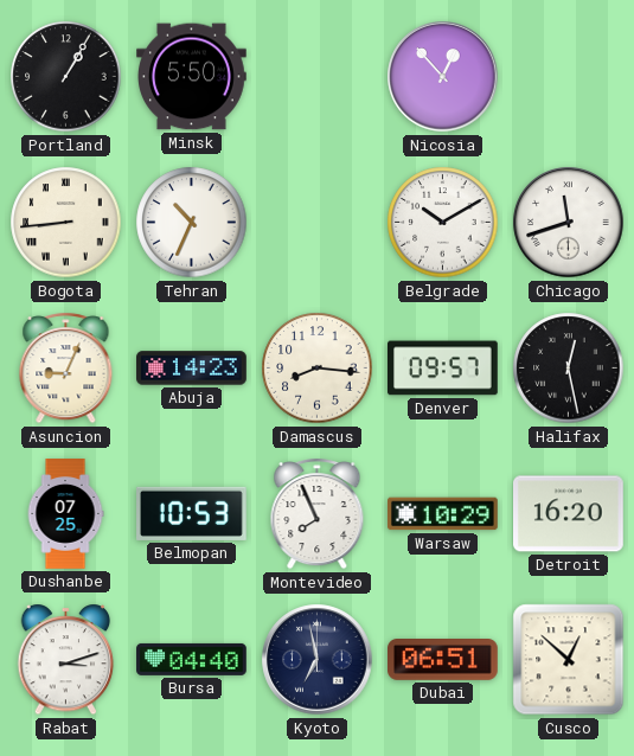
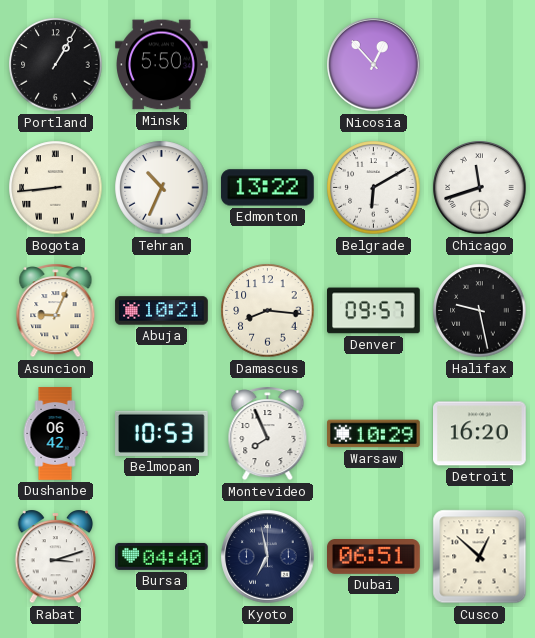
Edmonton: none -> 13:22 (268, 188)
Belgrade: 10:10 -> 6:10 (374, 188)
Abuja: 14:23 -> 10:21 (162, 311)
Halifax: 12:28 -> 9:28 (480, 311)
Dushanbe: 07:25 -> 06:42 (55, 434)
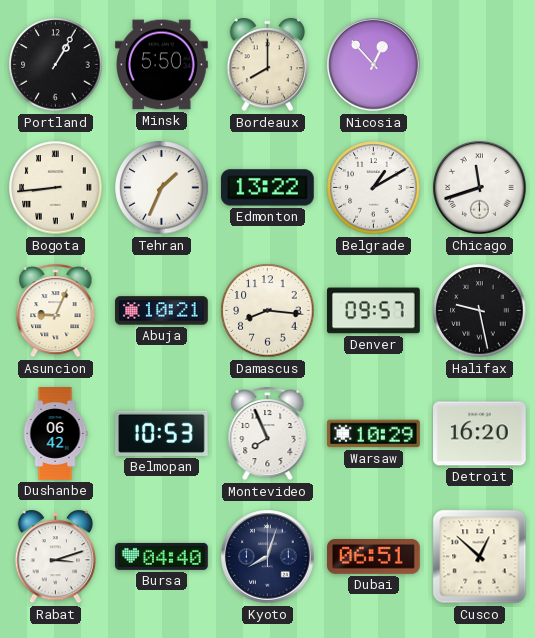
Bordeaux: none -> 8:00 (268, 65)
Tehran: 10:34 -> 1:34 (162, 188)
Belgrade: 6:10 -> 1:10 (374, 188)
Kyoto: 6:58 -> 8:03 (268, 557)
